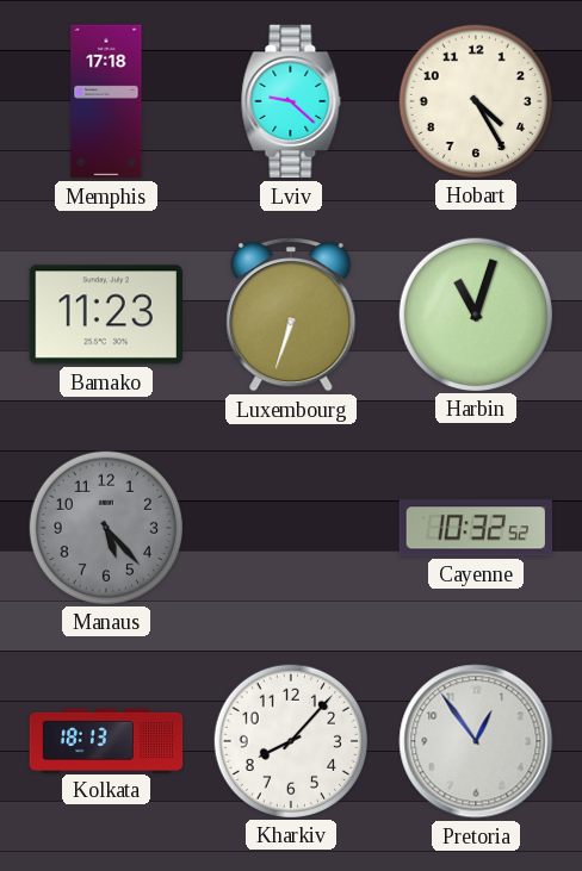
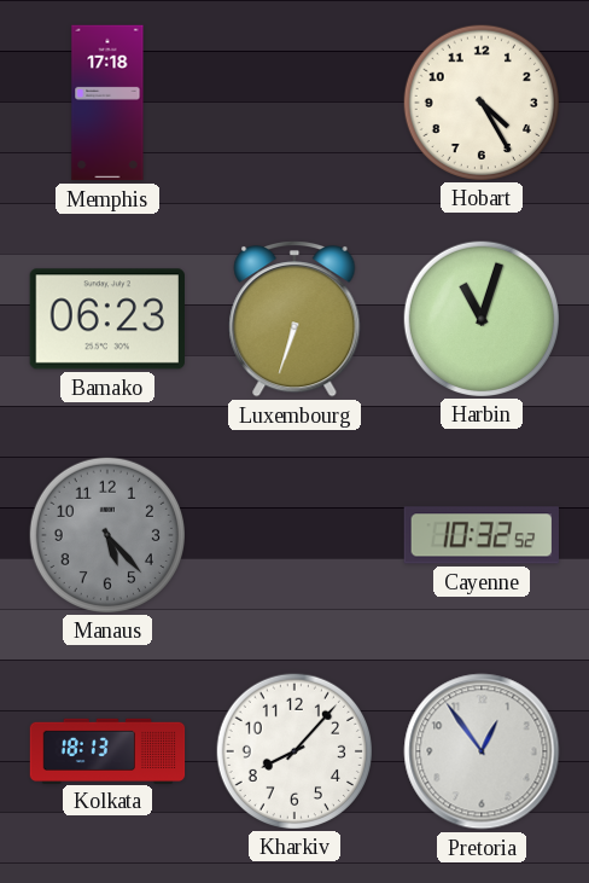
Lviv: 9:22 -> none (291, 101)
Bamako: 11:23 -> 06:23 (106, 319)
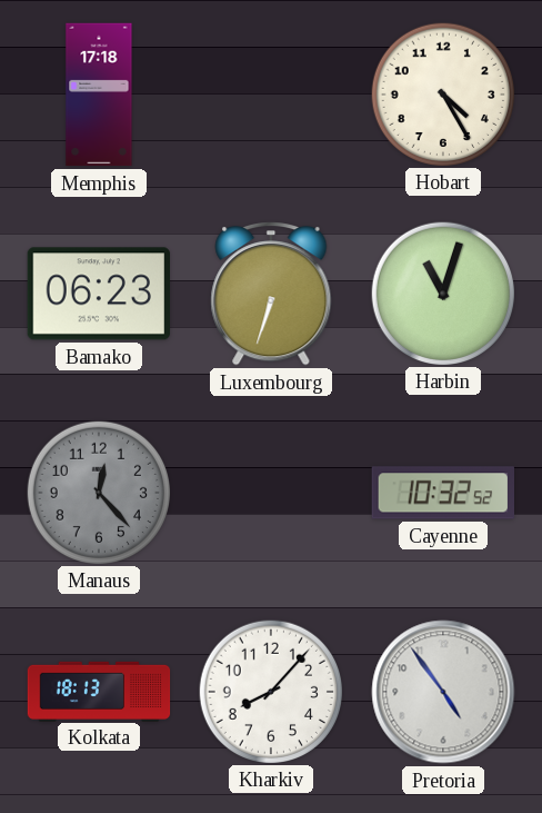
Manaus: 5:23 -> 12:23 (98, 492)
Pretoria: 12:54 -> 4:54 (443, 692)
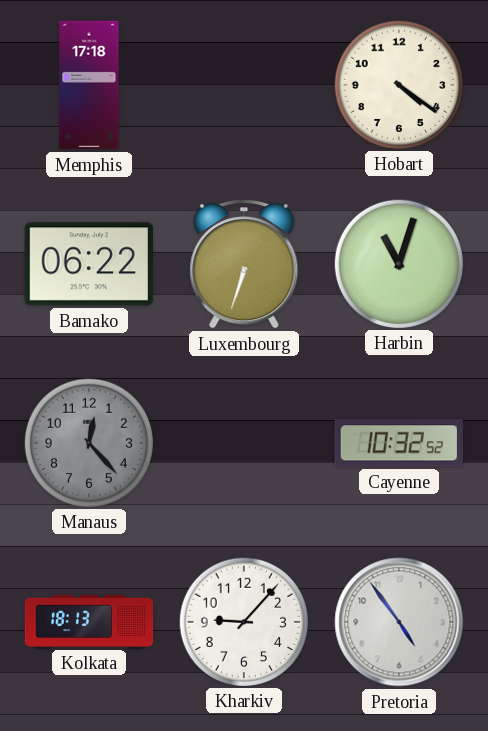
Hobart: 4:25 -> 4:21 (398, 84)
Bamako: 06:23 -> 06:22 (88, 264)
Kharkiv: 8:07 -> 9:07 (243, 621)
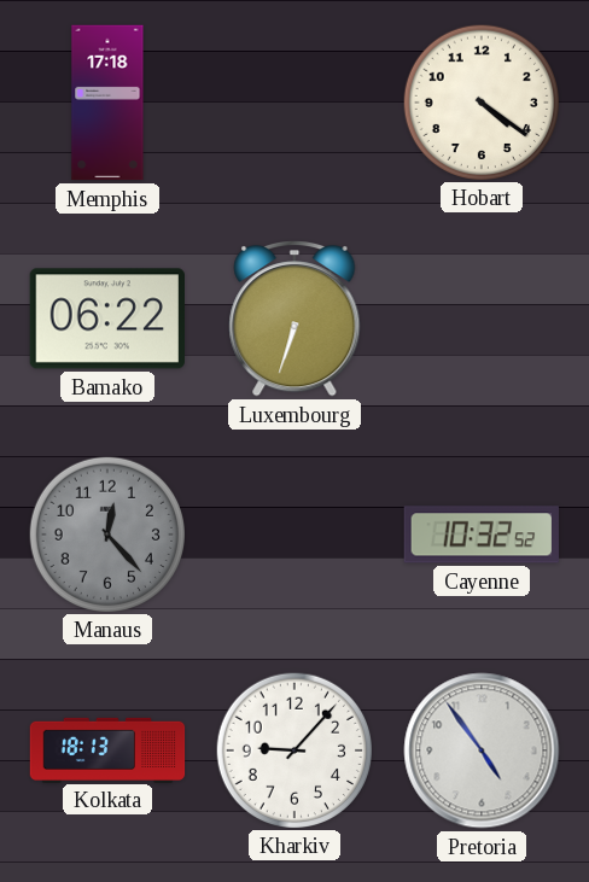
Harbin: 11:03 -> none (398, 263)
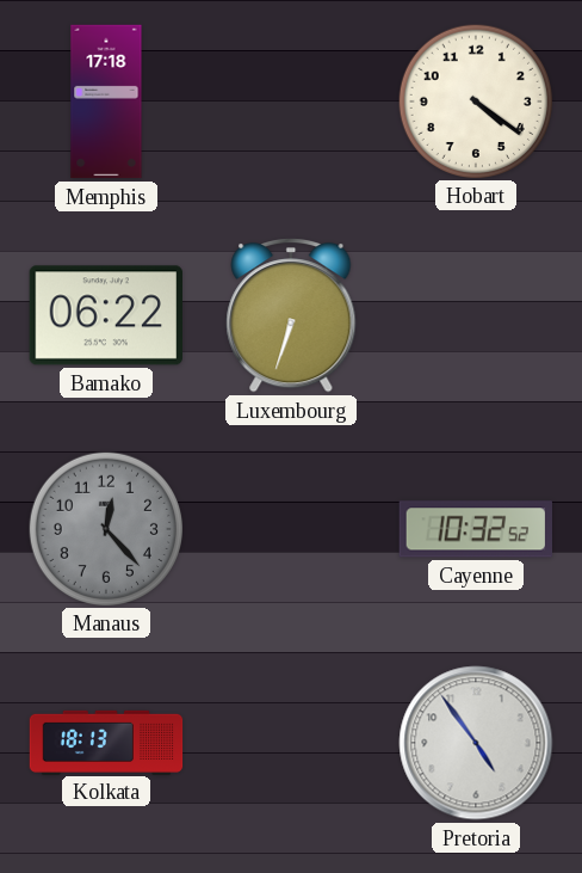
Kharkiv: 9:07 -> none (293, 749)
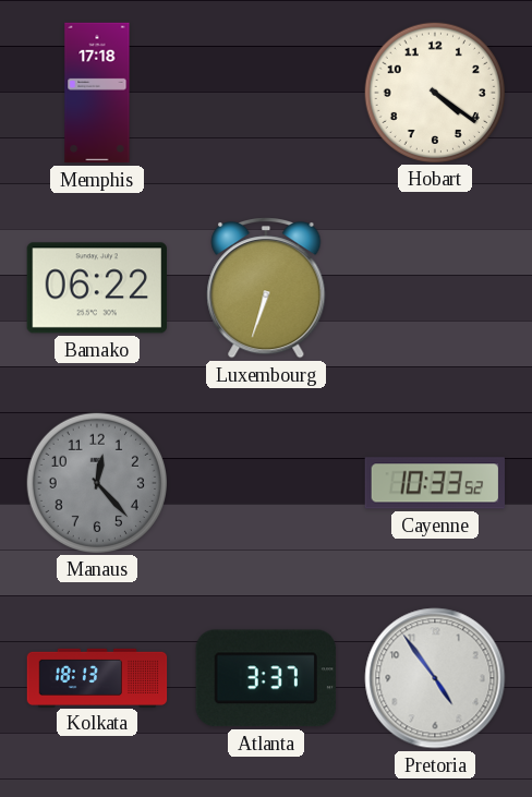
Cayenne: 10:32 -> 10:33 (434, 483)
Atlanta: none -> 3:37 (266, 678)
